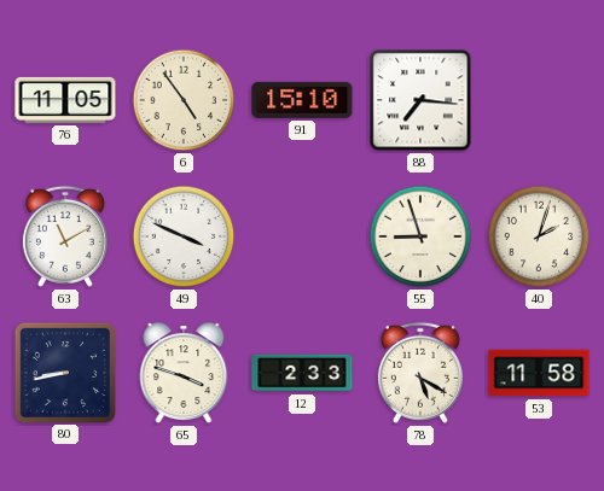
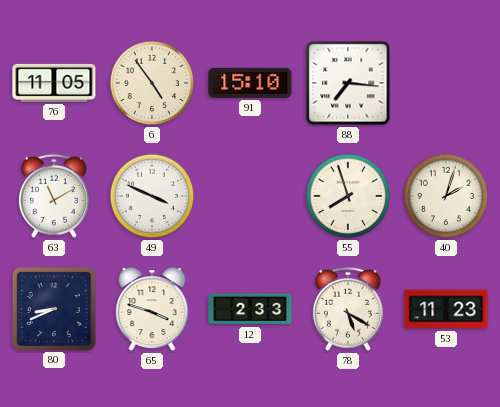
55: 8:57 -> 7:57 (348, 196)
80: 8:43 -> 8:41 (53, 308)
53: 11:58 -> 11:23 (446, 309)
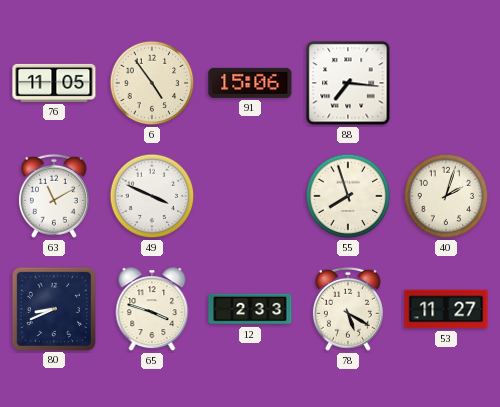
91: 15:10 -> 15:06 (250, 83)
53: 11:23 -> 11:27 (446, 309)
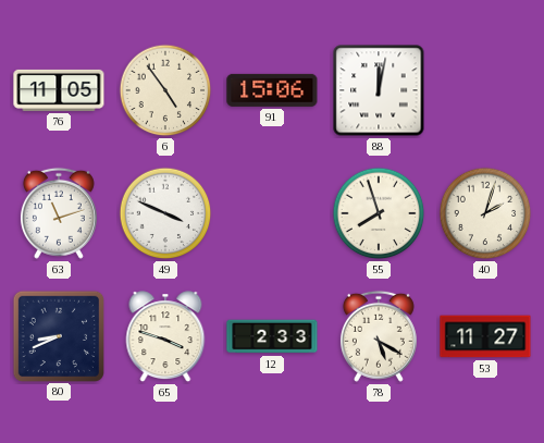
88: 7:16 -> 12:02 (379, 90)
63: 11:10 -> 11:12 (59, 213)
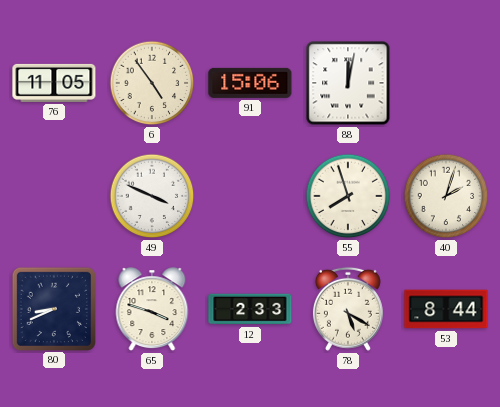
63: 11:12 -> none (59, 213)
53: 11:27 -> 8:44 (446, 309)
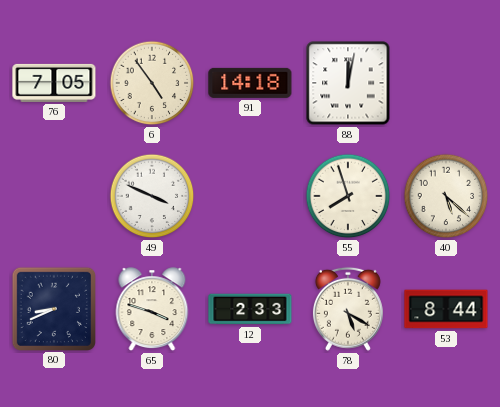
76: 11:05 -> 7:05 (54, 83)
91: 15:06 -> 14:18 (250, 83)
40: 2:03 -> 5:22 (446, 196)
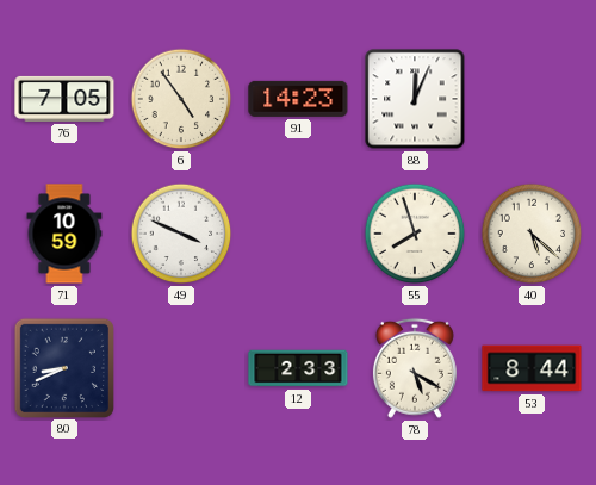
91: 14:18 -> 14:23 (298, 99)
88: 12:02 -> 12:04 (415, 99)
71: none -> 10:59 (64, 234)
65: 3:48 -> none (152, 310)
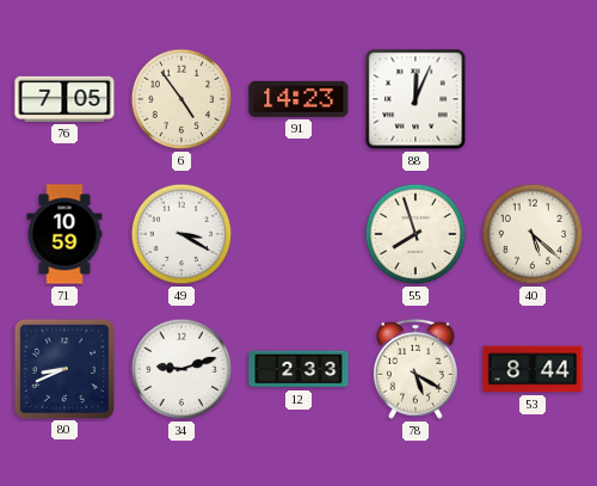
49: 3:49 -> 3:20 (181, 234)
34: none -> 9:12 (181, 369)
